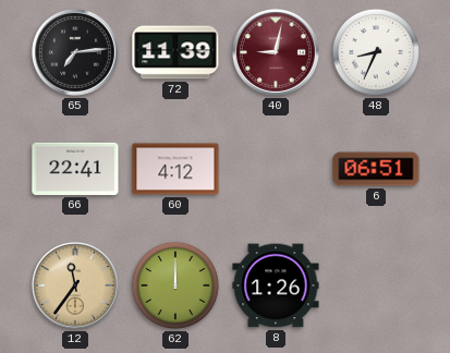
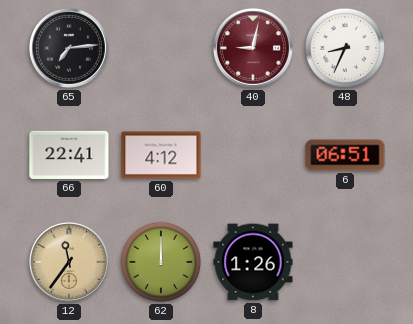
72: 11:39 -> none (175, 52)
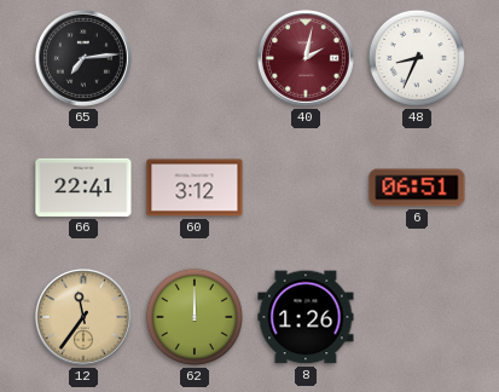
40: 9:02 -> 2:02 (306, 58)
60: 4:12 -> 3:12 (195, 188)
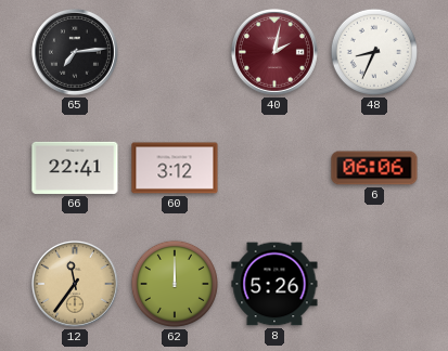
6: 06:51 -> 06:06 (374, 168)
8: 1:26 -> 5:26 (274, 284)
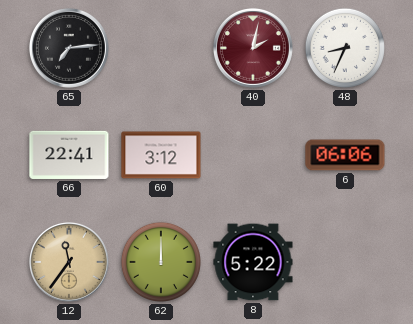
8: 5:26 -> 5:22 (253, 262)
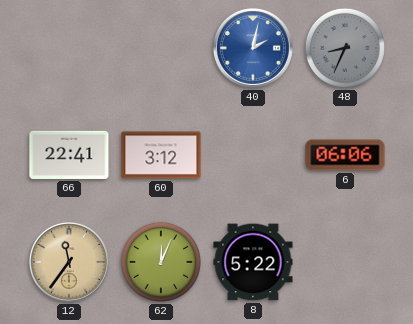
65: 7:14 -> none (69, 48)
40 dial: burgundy -> blue (253, 48)
48 dial: white -> grey (345, 48)
62: 12:00 -> 12:04 (161, 262)
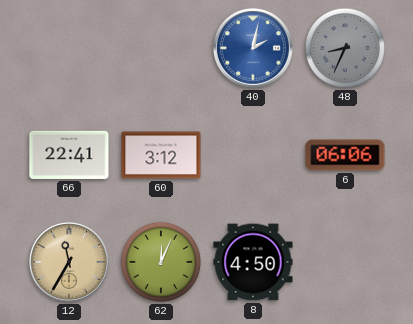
12: 11:36 -> 11:35 (69, 262)
8: 5:22 -> 4:50 (253, 262)
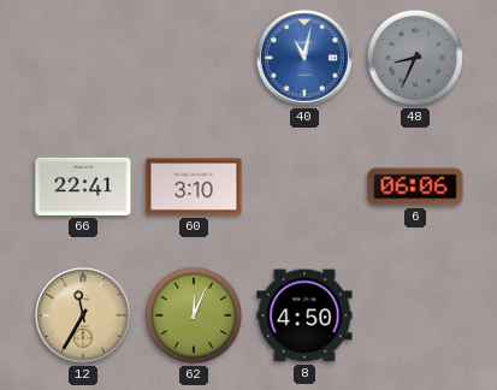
40: 2:02 -> 11:02 (304, 58)
60: 3:12 -> 3:10 (194, 187)
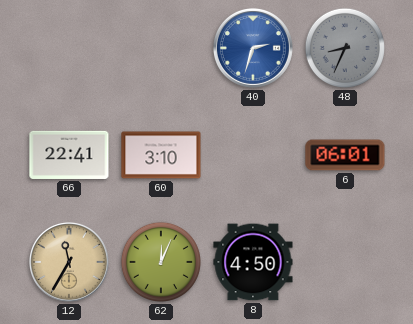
40: 11:02 -> 2:33 (253, 48)
6: 06:06 -> 06:01 (345, 155)
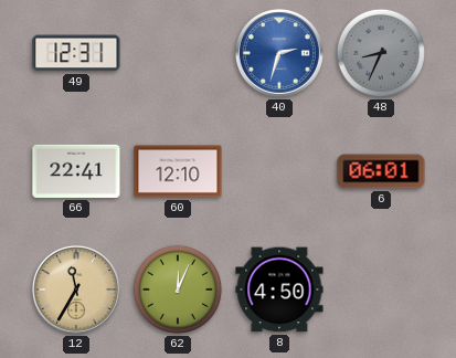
49: none -> 12:31 (76, 53)
60: 3:10 -> 12:10 (178, 171)
